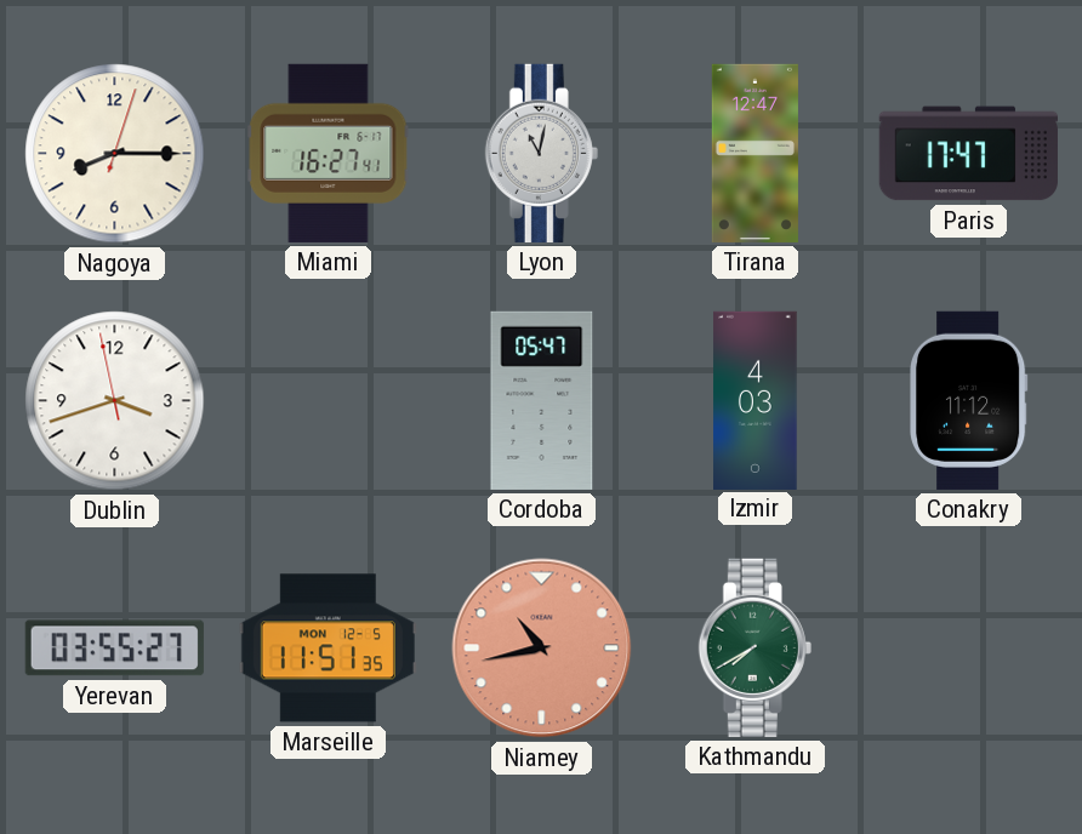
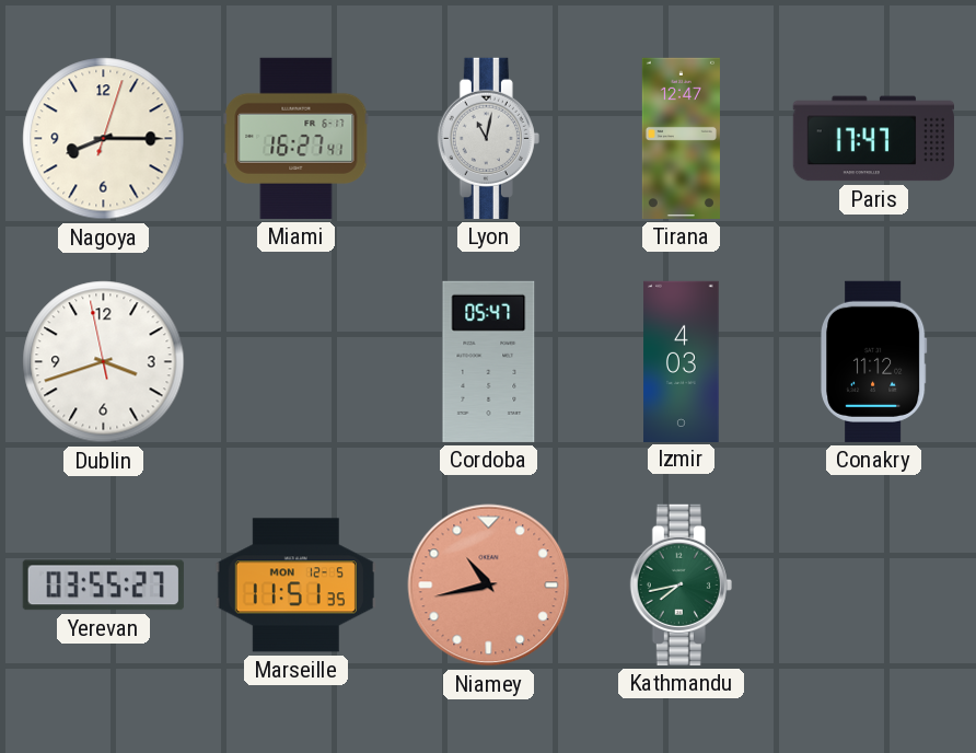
Kathmandu: 7:40 -> 7:43 (681, 584)
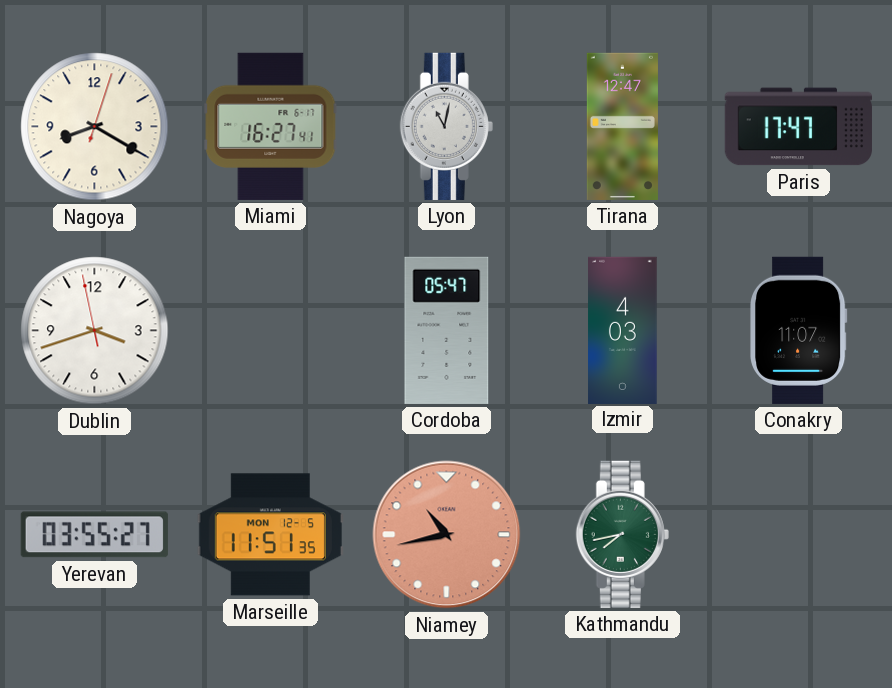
Nagoya: 8:15 -> 8:20 (95, 127)
Conakry: 11:12 -> 11:07 (799, 330)
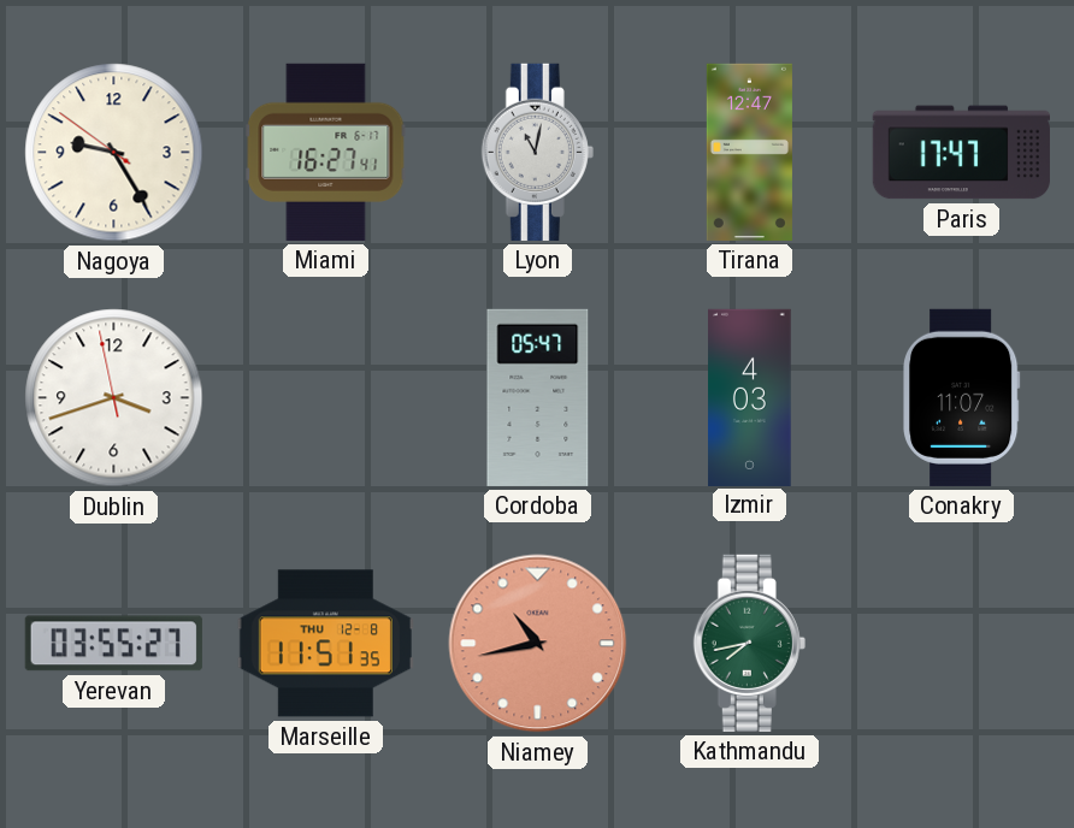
Nagoya: 8:20 -> 9:24 (114, 153)
Marseille date: MON 12-5 -> THU 12-8 (325, 644)
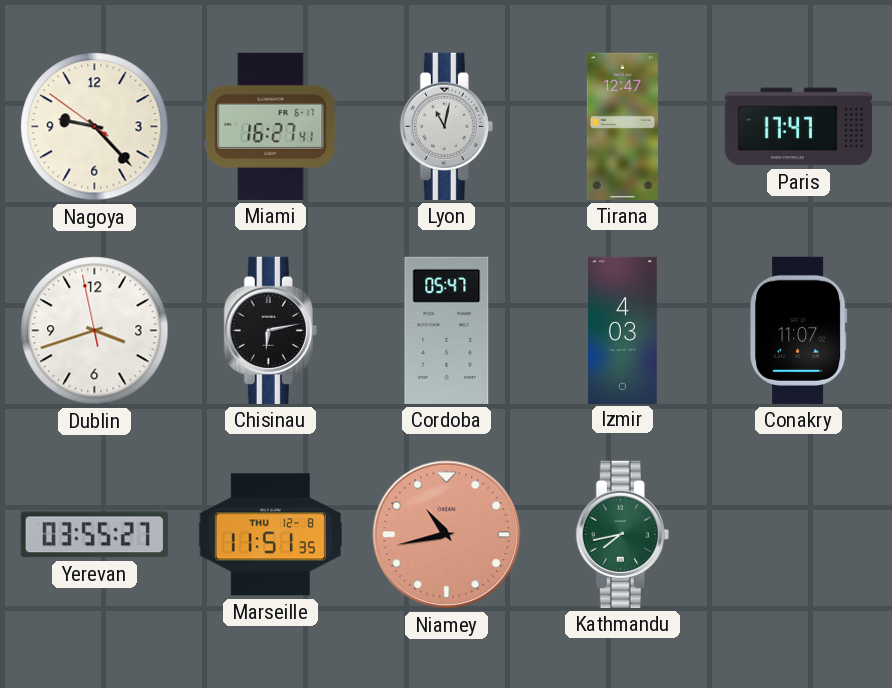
Nagoya: 9:24 -> 9:22 (95, 127)
Chisinau: none -> 6:13 (270, 330)
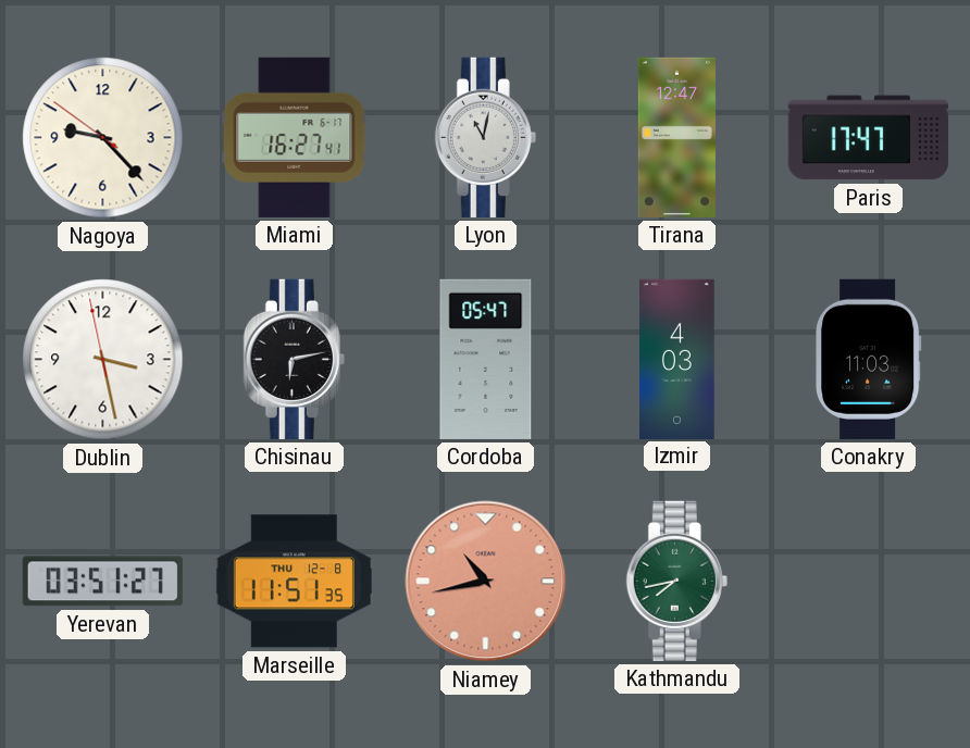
Dublin: 3:41 -> 3:27 (103, 360)
Conakry: 11:07 -> 11:03 (869, 359)
Yerevan: 03:55 -> 03:51 (102, 582)
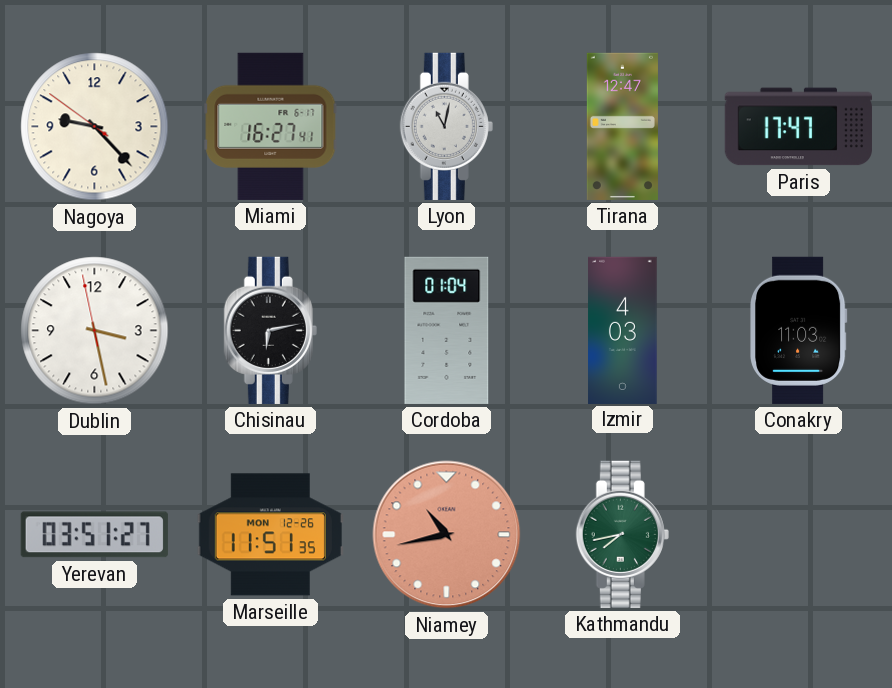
Cordoba: 05:47 -> 01:04 (447, 330)
Marseille date: THU 12-8 -> MON 12-26 (270, 535)
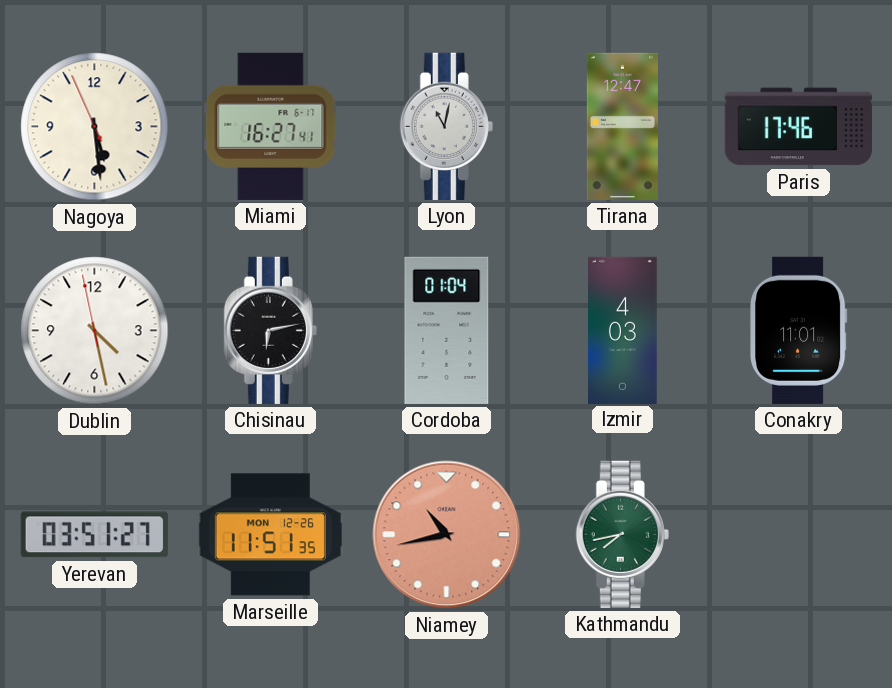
Nagoya: 9:22 -> 5:28 (95, 127)
Paris: 17:47 -> 17:46 (798, 127)
Dublin: 3:27 -> 4:27 (95, 331)
Conakry: 11:03 -> 11:01 (799, 330)
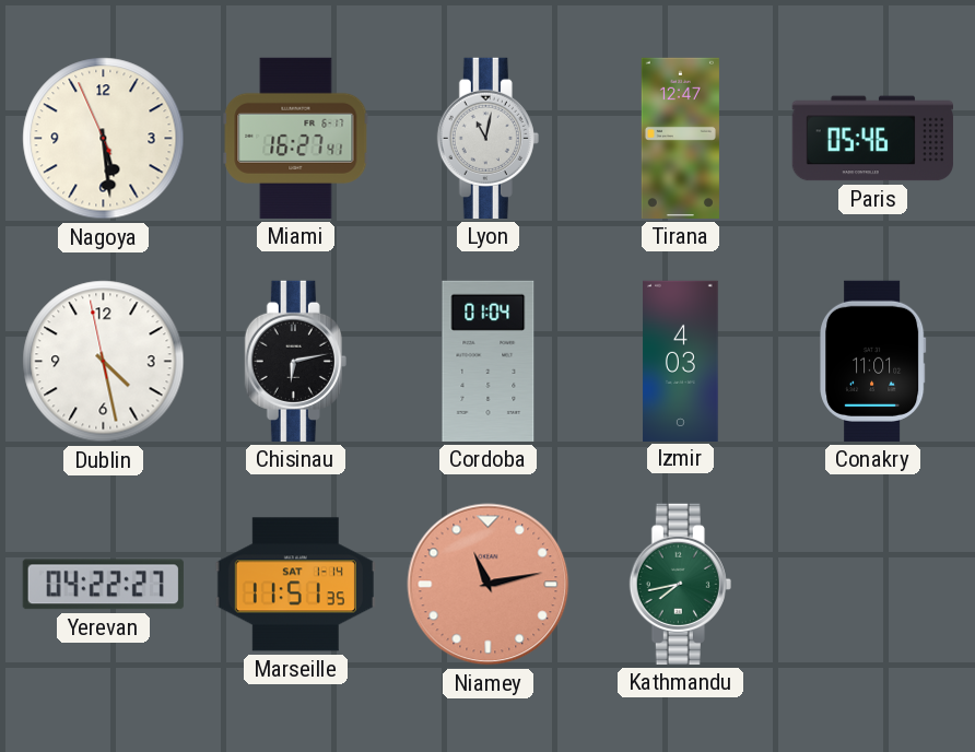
Paris: 17:46 -> 05:46 (872, 139)
Yerevan: 03:51 -> 04:22 (103, 585)
Marseille date: MON 12-26 -> SAT 1-14 (295, 585)
Niamey: 10:43 -> 11:13 (489, 585)
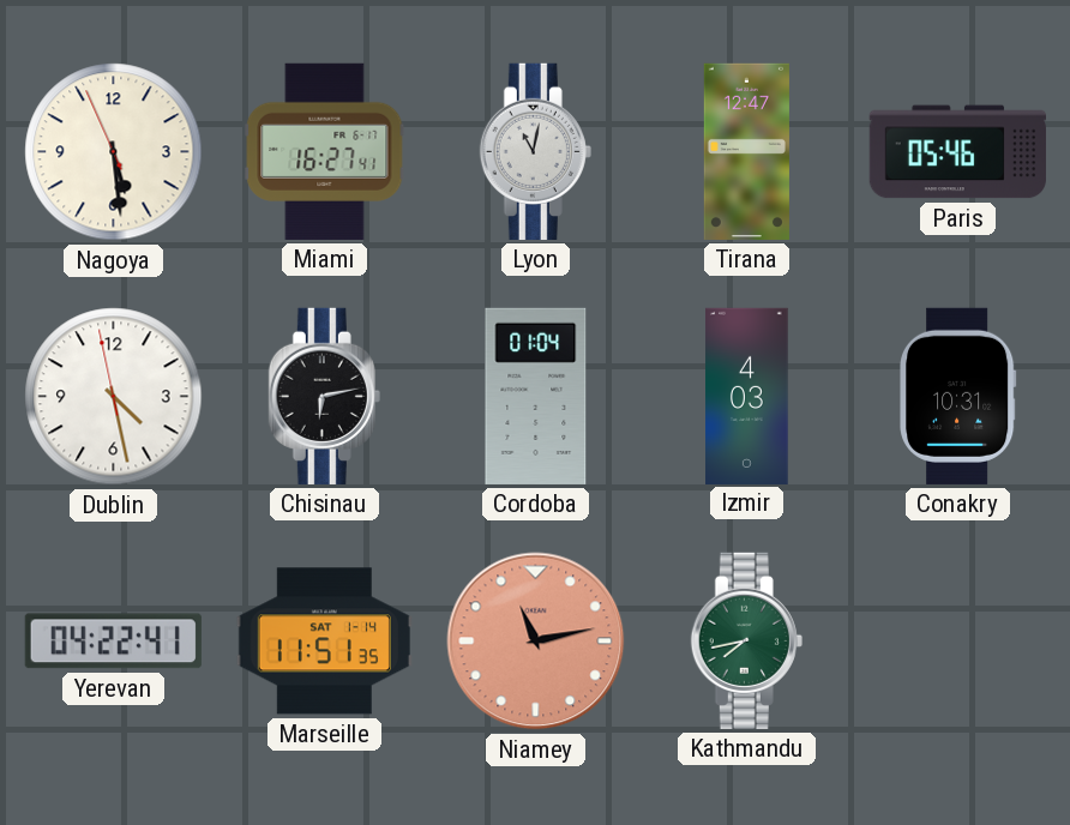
Conakry: 11:01 -> 10:31 (958, 396)
Yerevan: 04:22:27 -> 04:22:41 (113, 642)
